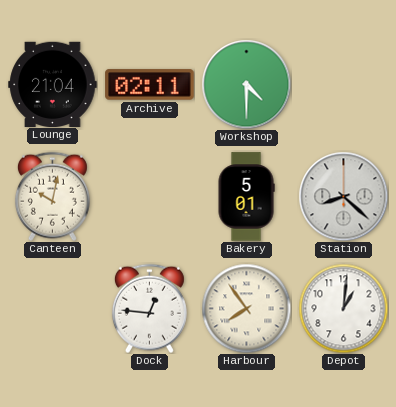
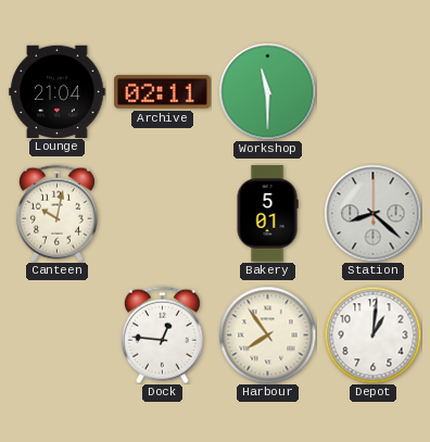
Workshop: 4:30 -> 11:30 (267, 91)
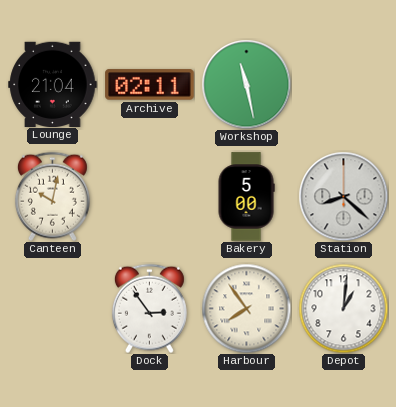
Workshop: 11:30 -> 11:28 (246, 84)
Bakery: 5:01 -> 5:00 (246, 197)
Dock: 12:46 -> 2:54 (149, 308)
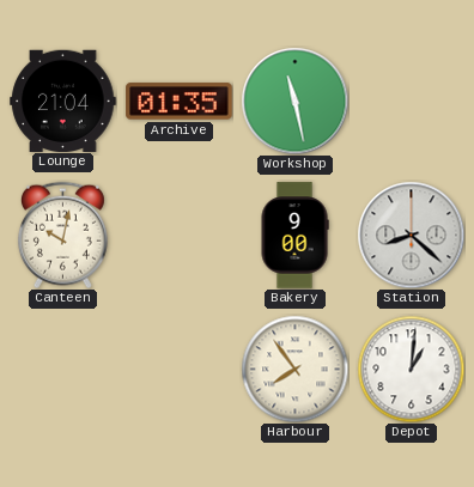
Archive: 02:11 -> 01:35 (180, 102)
Bakery: 5:00 -> 9:00 (294, 236)
Dock: 2:54 -> none (149, 308)
